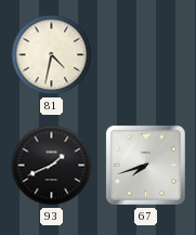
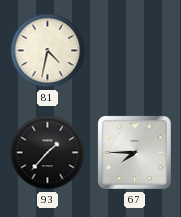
93: 1:41 -> 1:37 (48, 153)
67: 7:42 -> 7:45 (134, 152)
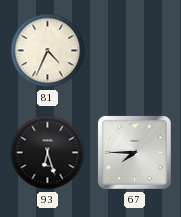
81: 4:32 -> 4:34 (48, 51)
93: 1:37 -> 6:27 (48, 153)
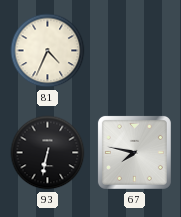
93: 6:27 -> 6:32 (48, 153)
67: 7:45 -> 7:47 (134, 152)
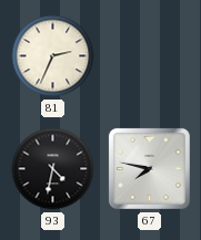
81: 4:34 -> 2:34 (53, 56)
93: 6:32 -> 4:32 (53, 169)
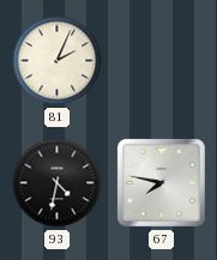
81: 2:34 -> 2:04 (58, 61)
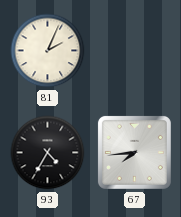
93: 4:32 -> 4:35 (48, 153)
67: 7:47 -> 7:44 (134, 152)
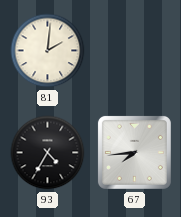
81: 2:04 -> 2:01 (48, 51)
